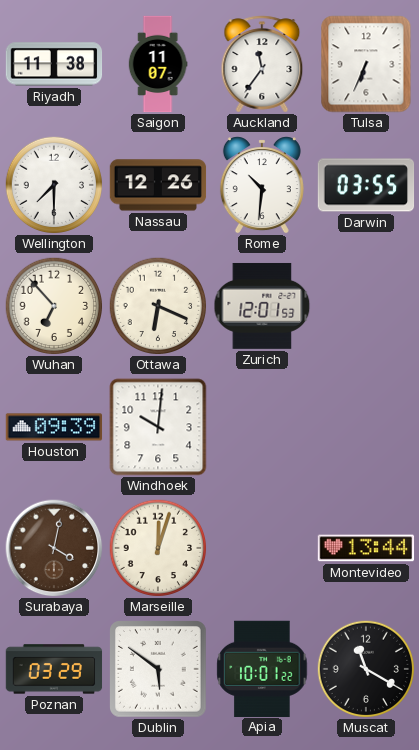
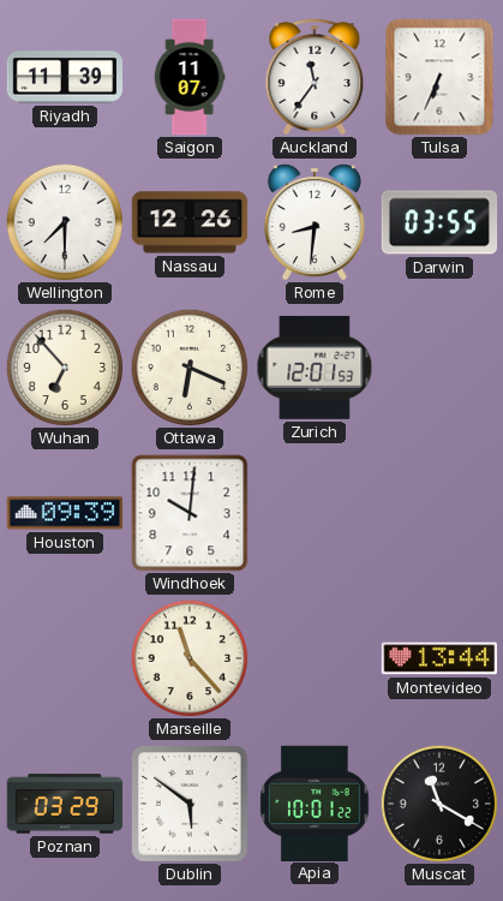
Riyadh: 11:38 -> 11:39 (65, 77)
Rome: 10:31 -> 8:31 (315, 222)
Surabaya: 4:02 -> none (54, 548)
Marseille: 12:03 -> 11:23 (190, 658)
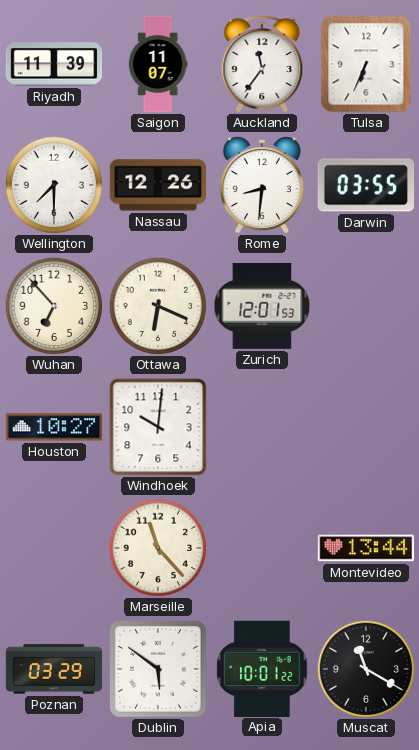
Houston: 09:39 -> 10:27 (54, 427)
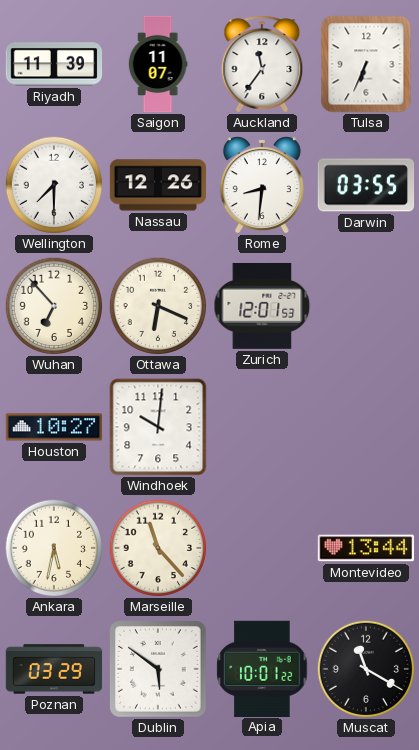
Ankara: none -> 5:32 (54, 548)
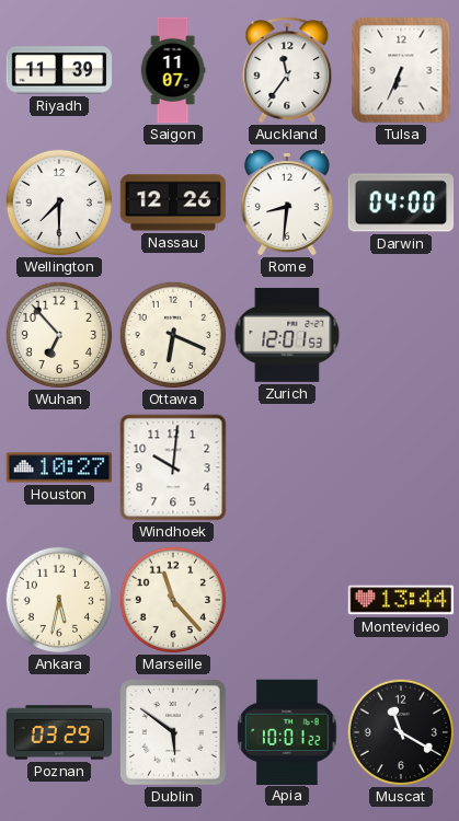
Darwin: 03:55 -> 04:00 (401, 203)
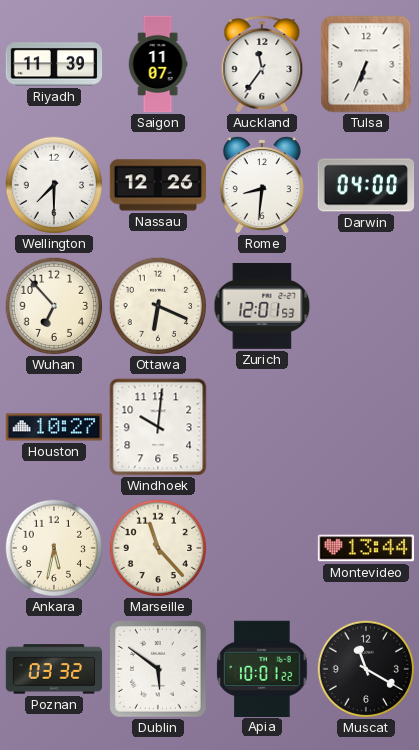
Poznan: 03:29 -> 03:32 (54, 669)
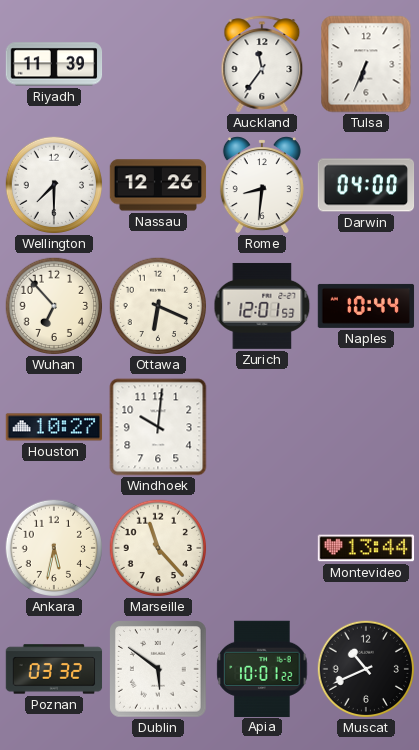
Saigon: 11:07 -> none (158, 64)
Naples: none -> 10:44 (366, 306)
Muscat: 11:20 -> 10:41 (366, 669)
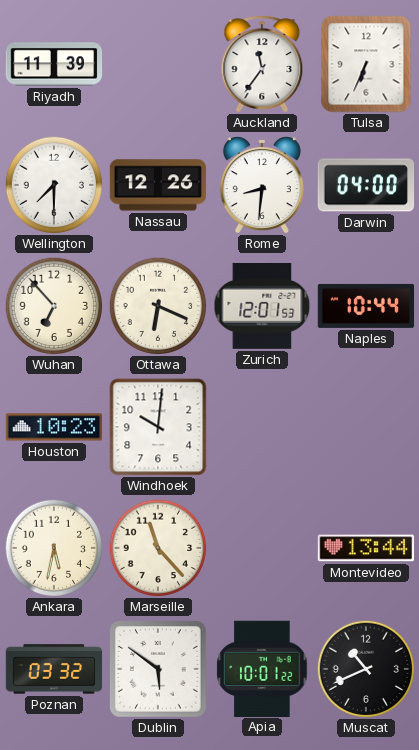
Houston: 10:27 -> 10:23 (54, 427)
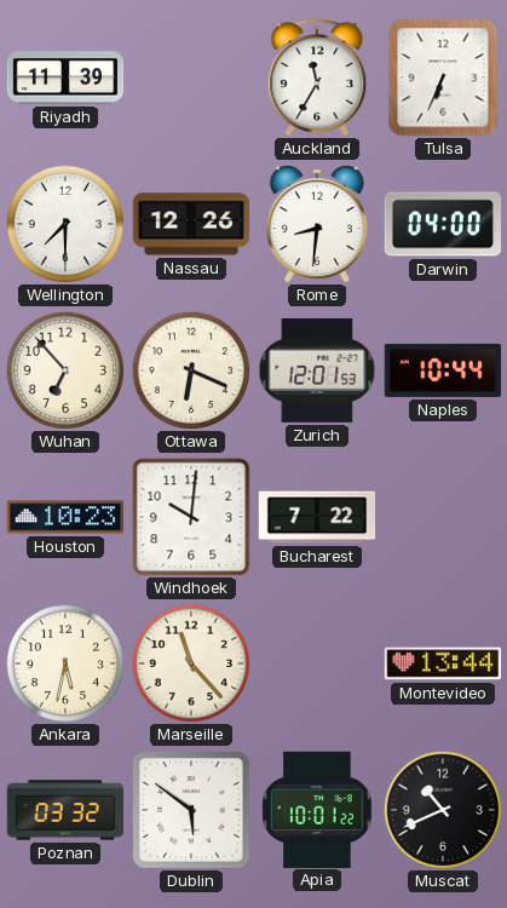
Auckland: 11:36 -> 11:35 (317, 77)
Bucharest: none -> 7:22 (317, 517)
